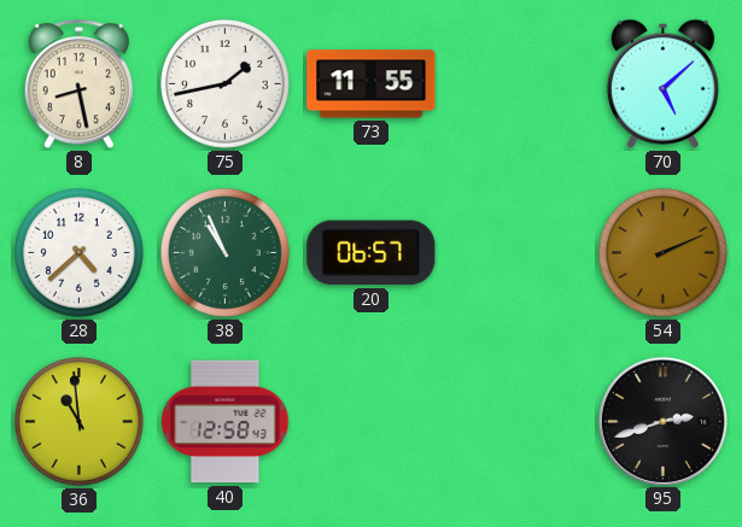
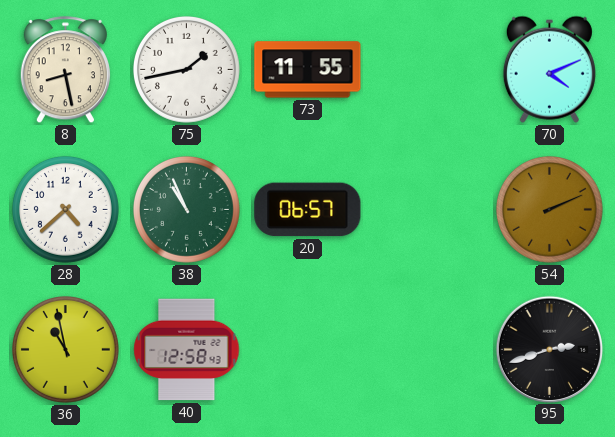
70: 5:08 -> 4:11 (549, 69)
36: 10:59 -> 10:58 (65, 349)
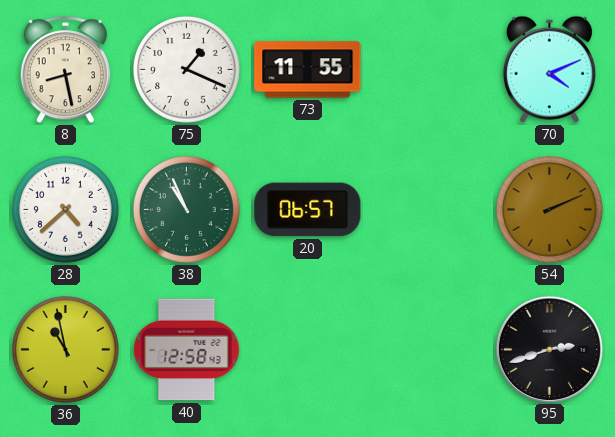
75: 1:43 -> 1:19 (186, 69)
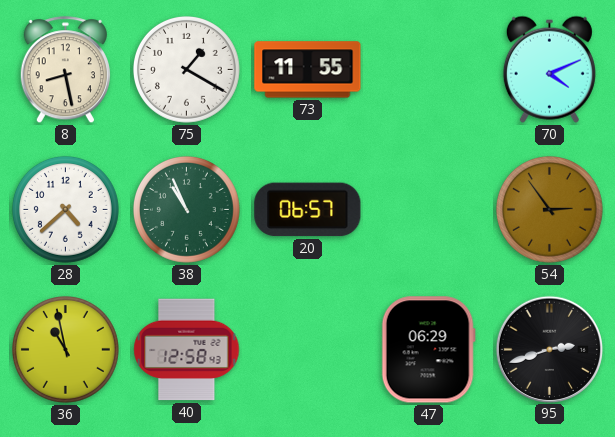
75: 1:19 -> 1:20 (186, 69)
54: 2:11 -> 2:54 (549, 209)
47: none -> 06:29 (428, 350)
